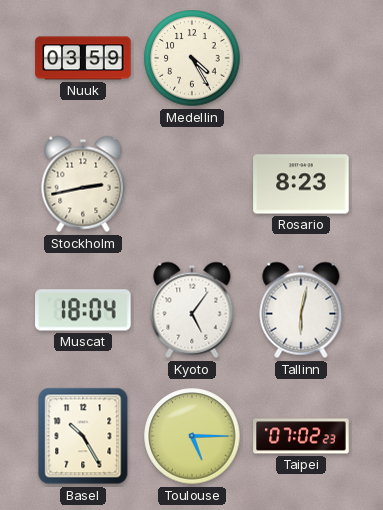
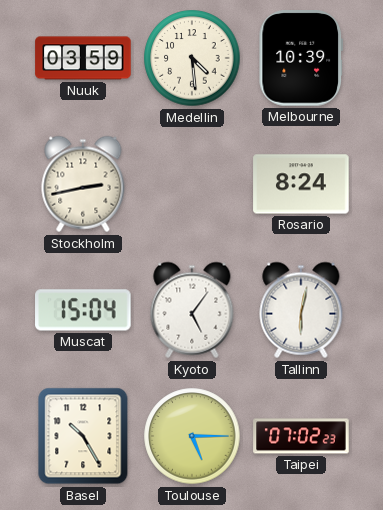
Medellin: 4:25 -> 4:29 (192, 58)
Melbourne: none -> 10:39 (300, 58)
Rosario: 8:23 -> 8:24 (301, 184)
Muscat: 18:04 -> 15:04 (83, 310)
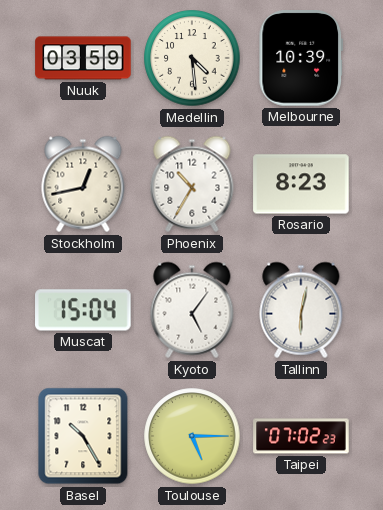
Stockholm: 2:43 -> 12:43 (83, 184)
Phoenix: none -> 10:35 (192, 184)
Rosario: 8:24 -> 8:23 (301, 184)
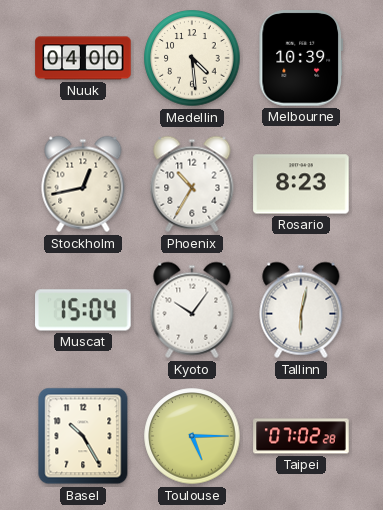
Nuuk: 03:59 -> 04:00 (83, 58)
Kyoto: 5:06 -> 10:06 (192, 310)
Taipei: 07:02:23 -> 07:02:28 (301, 436)
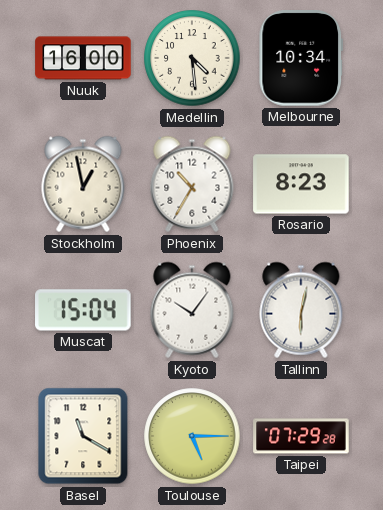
Nuuk: 04:00 -> 16:00 (83, 58)
Melbourne: 10:39 -> 10:34 (300, 58)
Stockholm: 12:43 -> 12:58 (83, 184)
Basel: 10:25 -> 11:20 (83, 436)
Taipei: 07:02 -> 07:29 (301, 436)
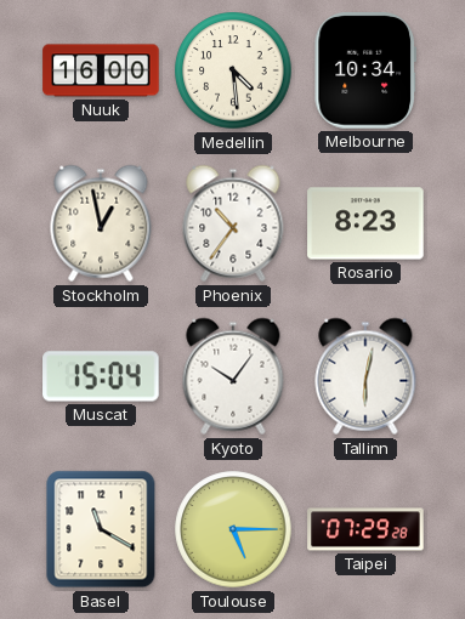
Phoenix: 10:35 -> 10:36 (233, 223)
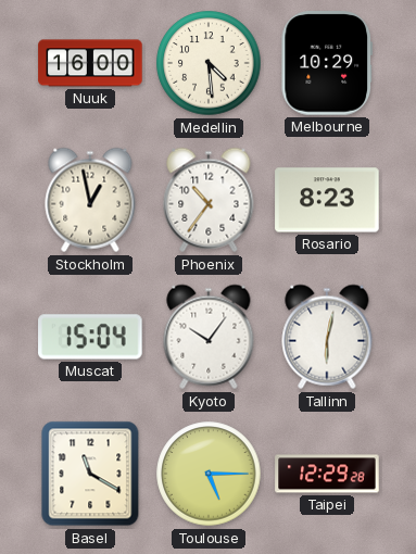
Melbourne: 10:34 -> 10:29 (326, 63)
Taipei: 07:29 -> 12:29 (327, 474)
